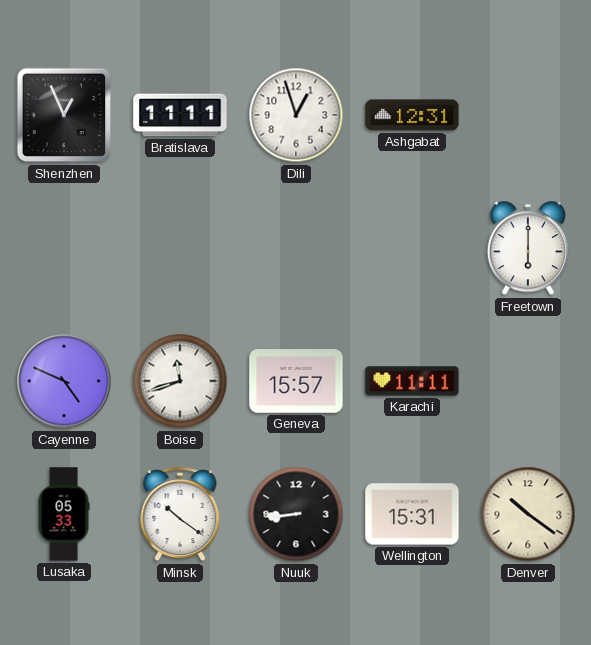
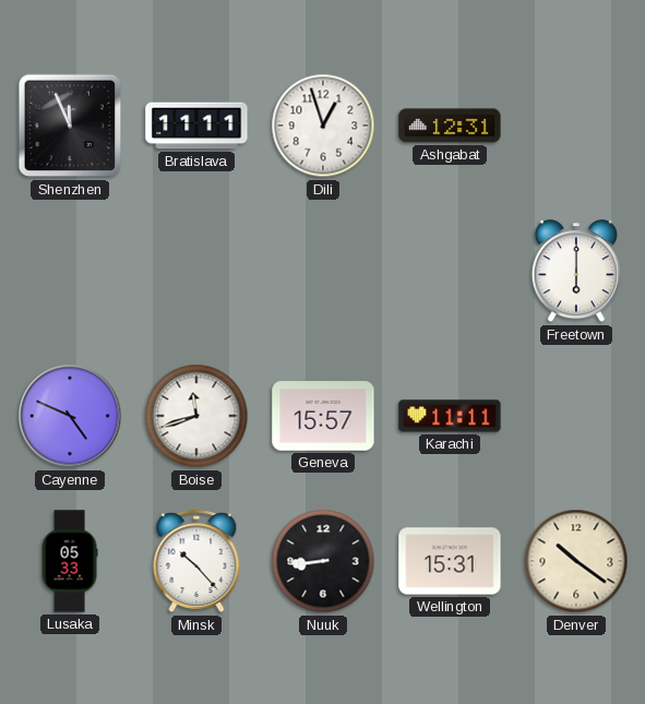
Shenzhen: 12:56 -> 11:56 (70, 126)
Minsk: 10:21 -> 10:23 (196, 562)
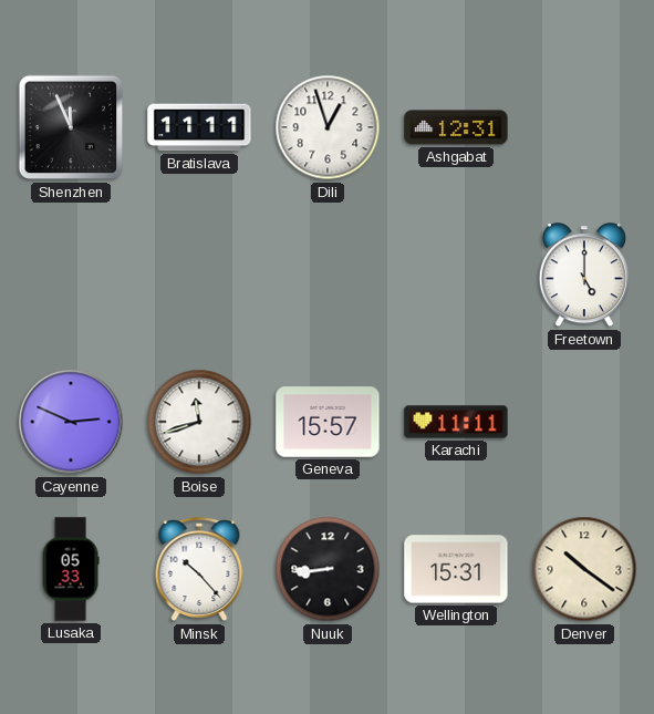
Freetown: 6:00 -> 5:00 (584, 276)
Cayenne: 4:49 -> 2:49 (71, 422)
